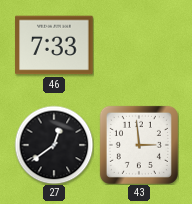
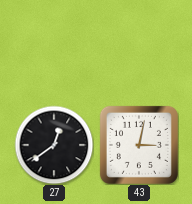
46: 7:33 -> none (54, 45)
43: 2:59 -> 3:02 (139, 145)
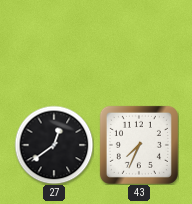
43: 3:02 -> 7:34 (139, 145)
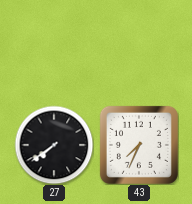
27: 12:39 -> 7:39 (54, 145)
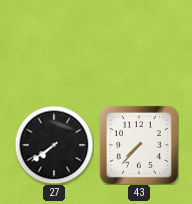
43: 7:34 -> 7:37 (139, 145)
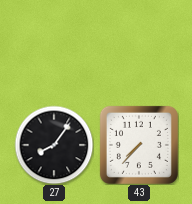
27: 7:39 -> 8:06 (54, 145)
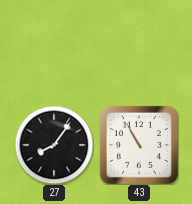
43: 7:37 -> 10:55 (139, 145)
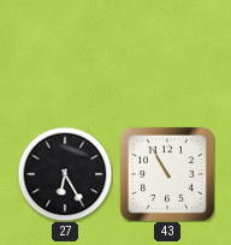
27: 8:06 -> 6:25 (65, 174)
